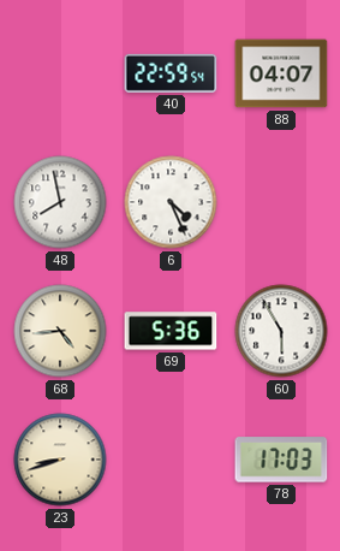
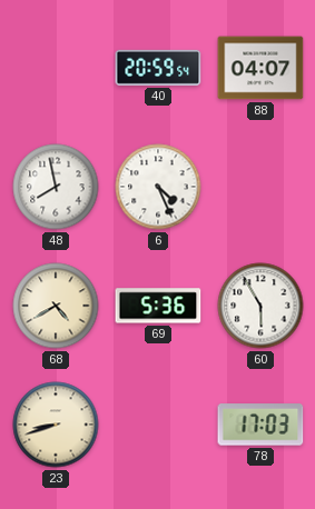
40: 22:59 -> 20:59 (158, 68)
68: 4:44 -> 4:40 (56, 306)
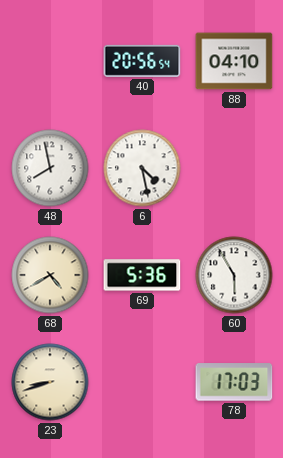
40: 20:59 -> 20:56 (142, 61)
88: 04:07 -> 04:10 (234, 61)
6: 4:26 -> 4:28 (142, 168)
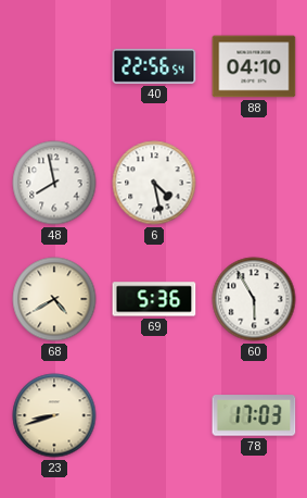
40: 20:56 -> 22:56 (154, 66)
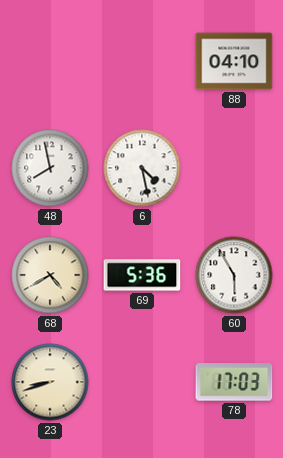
40: 22:56 -> none (154, 66)
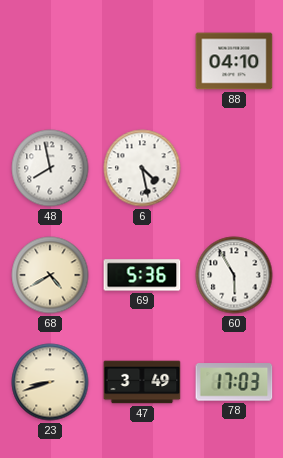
47: none -> 3:49 (142, 382)
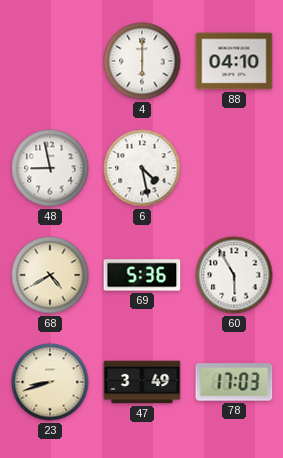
4: none -> 6:00 (142, 61)
48: 7:58 -> 8:58 (50, 168)
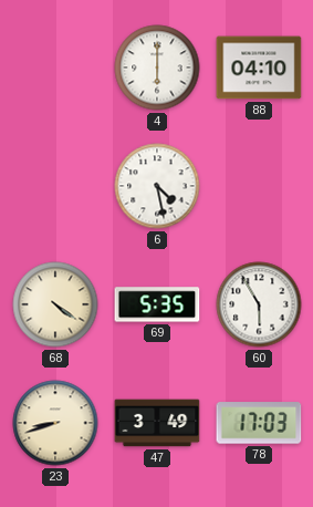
48: 8:58 -> none (50, 168)
68: 4:40 -> 4:21 (55, 304)
69: 5:36 -> 5:35 (157, 304)
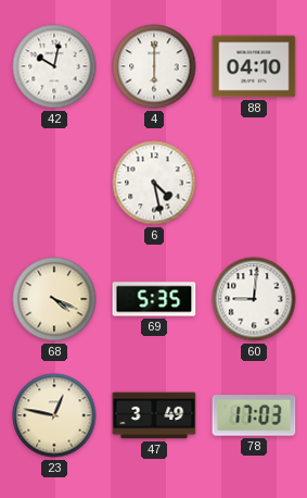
42: none -> 10:02 (54, 66)
68: 4:21 -> 4:19 (54, 299)
60: 5:55 -> 9:01 (254, 299)
23: 8:42 -> 12:47 (54, 415)
